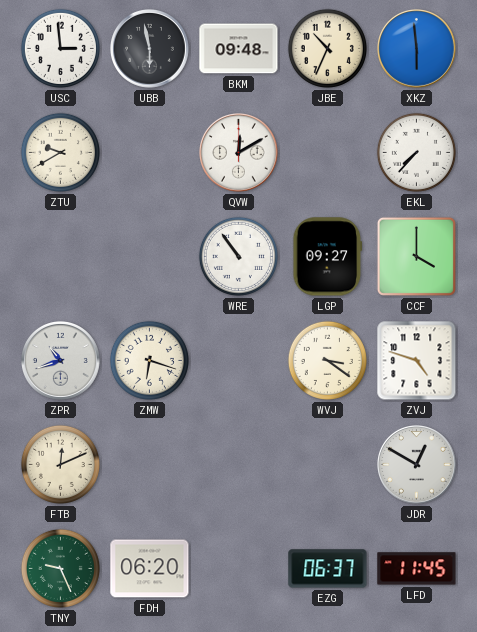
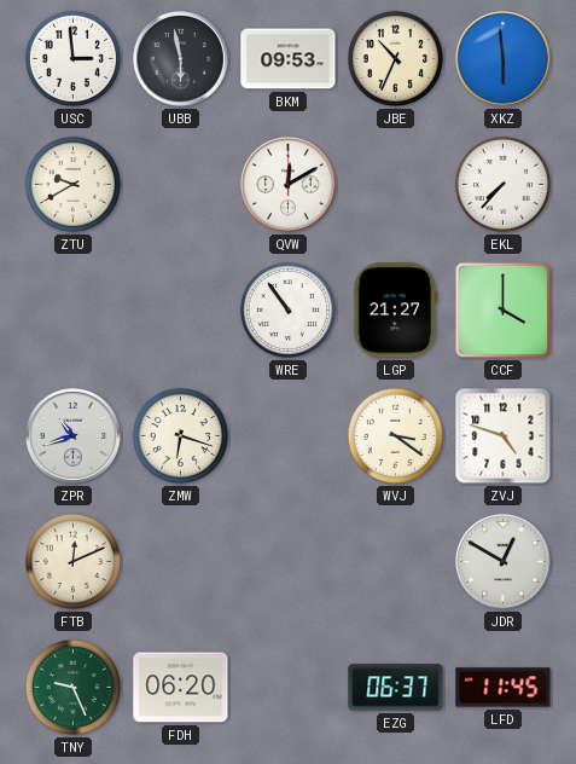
BKM: 09:48 -> 09:53 (289, 59)
LGP: 09:27 -> 21:27 (396, 311)
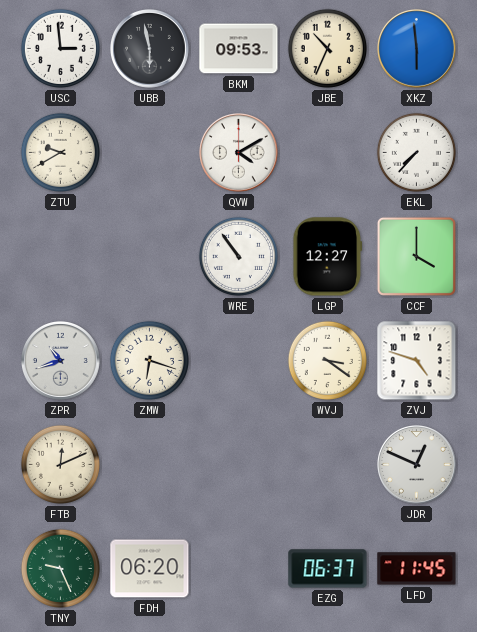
QVW: 12:10 -> 4:10 (239, 153)
LGP: 21:27 -> 12:27 (328, 257)
JDR: 12:50 -> 12:49 (417, 465)
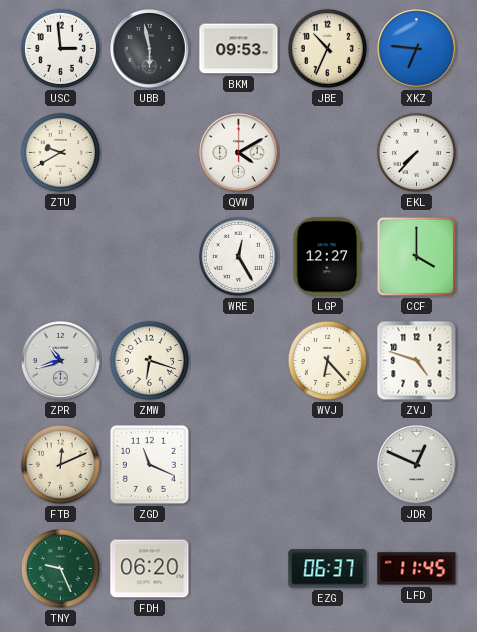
XKZ: 5:59 -> 6:46 (417, 49)
WRE: 10:54 -> 12:25 (238, 256)
WVJ: 3:21 -> 6:23 (327, 360)
ZGD: none -> 11:19 (149, 464)
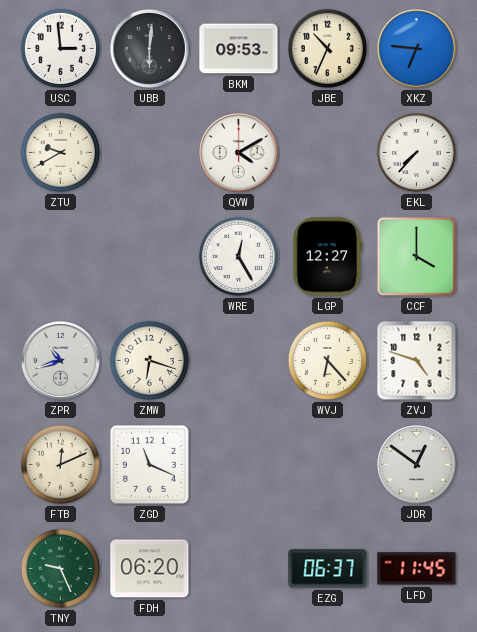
UBB: 5:58 -> 6:01 (150, 49)
JDR: 12:49 -> 12:51 (417, 465)
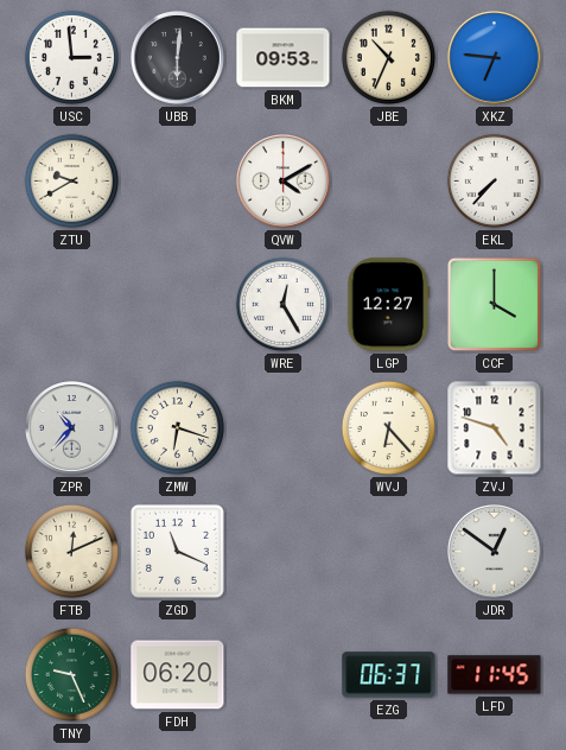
ZPR: 10:42 -> 10:37 (72, 428)
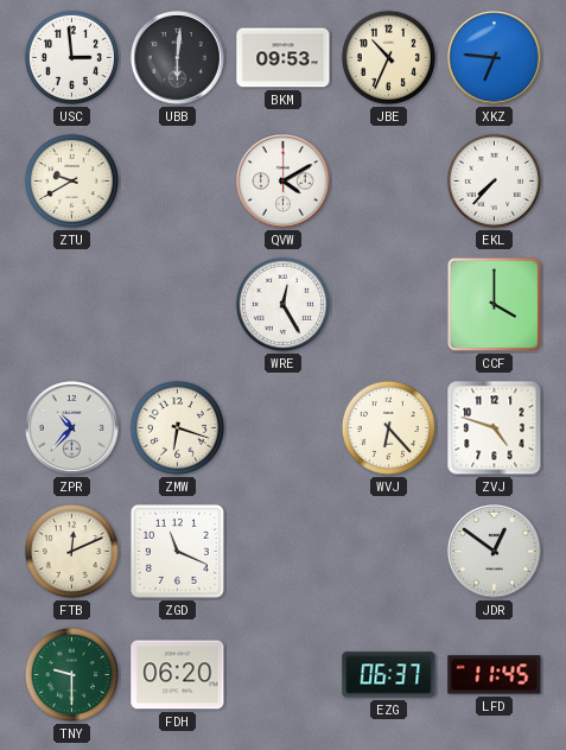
LGP: 12:27 -> none (389, 305)
TNY: 9:26 -> 9:30 (71, 674)
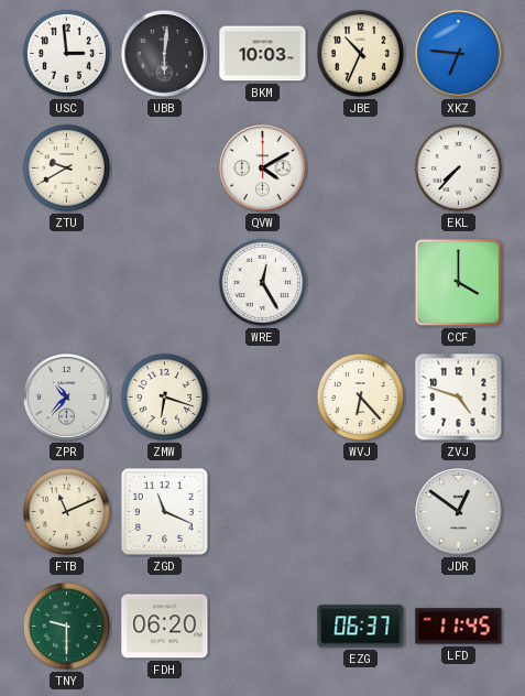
BKM: 09:53 -> 10:03 (263, 54)
FTB: 12:11 -> 11:11 (66, 511)
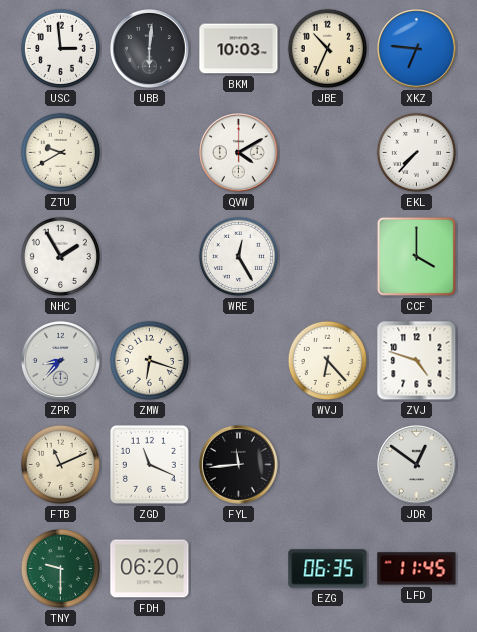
NHC: none -> 1:55 (60, 256)
ZPR: 10:37 -> 8:37 (61, 361)
FYL: none -> 11:44 (239, 465)
EZG: 06:37 -> 06:35 (328, 569)
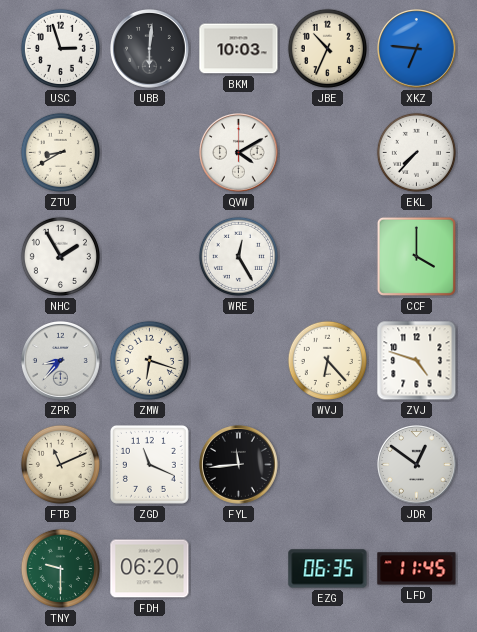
USC: 2:59 -> 2:57 (60, 48)
ZTU: 9:40 -> 8:40 (60, 152)
